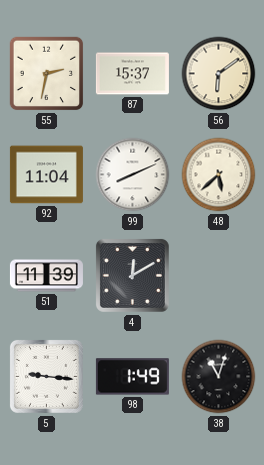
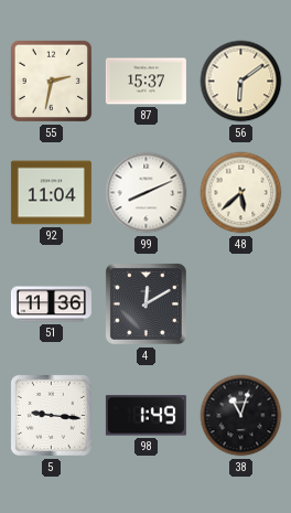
51: 11:39 -> 11:36 (51, 304)
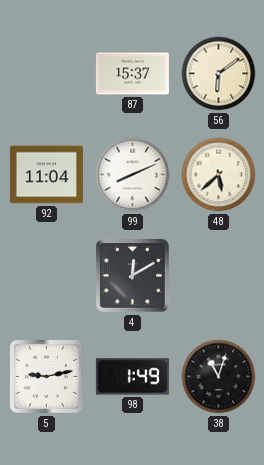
55: 2:32 -> none (52, 82)
51: 11:36 -> none (51, 304)
5: 9:16 -> 9:13 (46, 376)
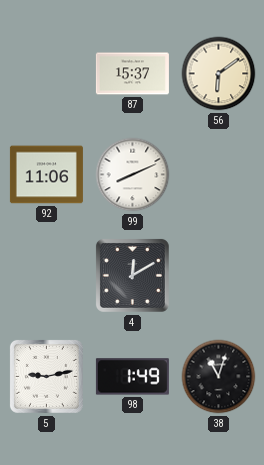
92: 11:04 -> 11:06 (46, 175)
48: 5:38 -> none (219, 175)
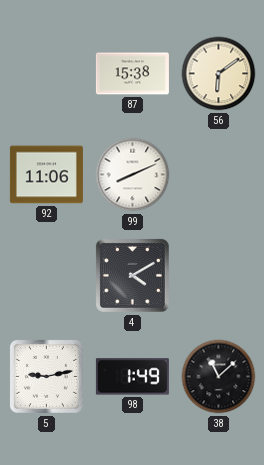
87: 15:37 -> 15:38 (132, 74)
4: 12:10 -> 4:10 (132, 275)
38: 11:03 -> 11:08 (219, 377)
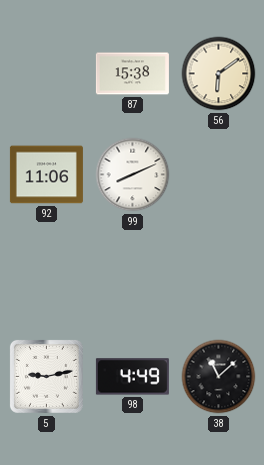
4: 4:10 -> none (132, 275)
98: 1:49 -> 4:49 (132, 377)
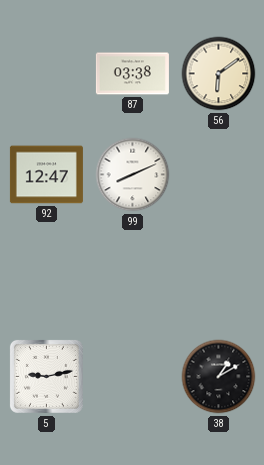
87: 15:38 -> 03:38 (132, 74)
92: 11:06 -> 12:47 (46, 175)
98: 4:49 -> none (132, 377)
38: 11:08 -> 1:10 (219, 377)
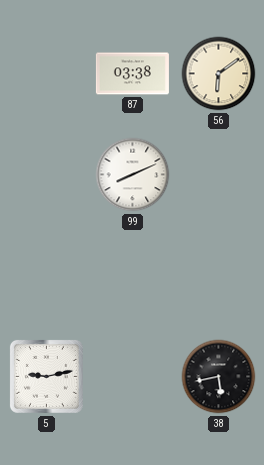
92: 12:47 -> none (46, 175)
38: 1:10 -> 5:43 (219, 377)
